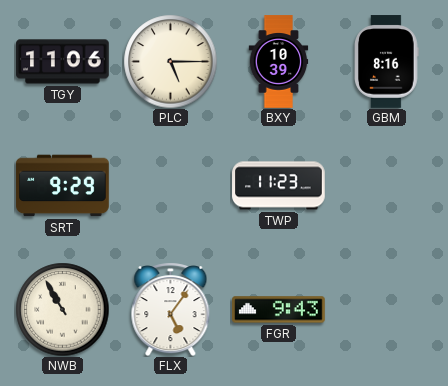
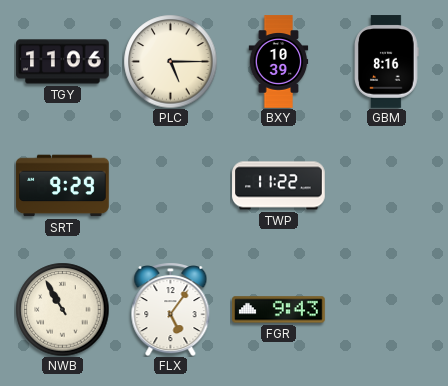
TWP: 11:23 -> 11:22 (279, 186)
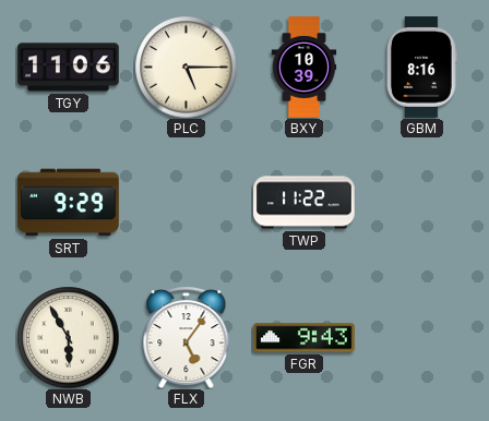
NWB: 10:55 -> 5:55 (68, 337)
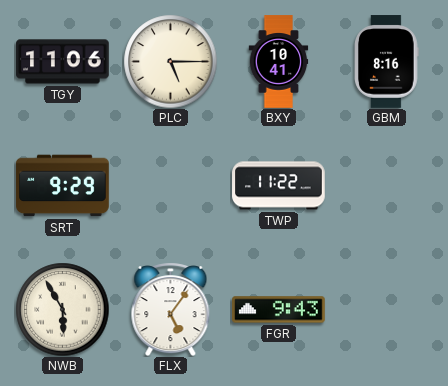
BXY: 10:39 -> 10:41 (279, 62)
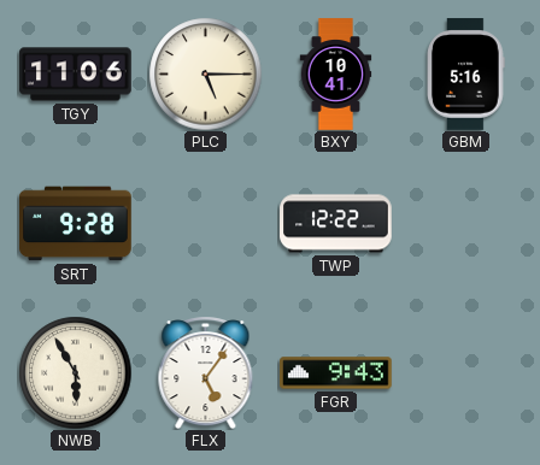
GBM: 8:16 -> 5:16 (466, 75)
SRT: 9:29 -> 9:28 (76, 224)
TWP: 11:22 -> 12:22 (336, 224)
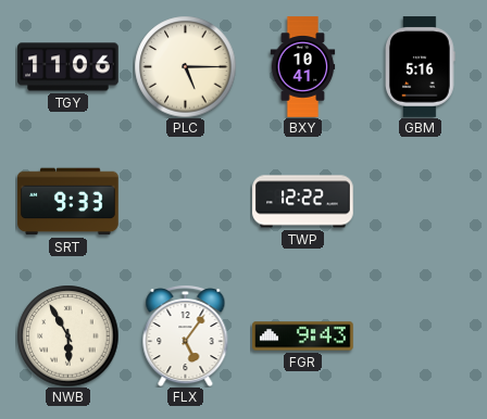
SRT: 9:28 -> 9:33 (68, 202)
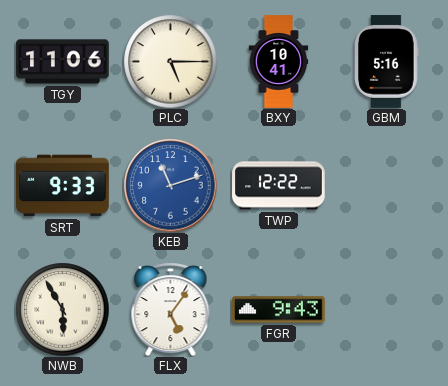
KEB: none -> 11:12 (170, 185)
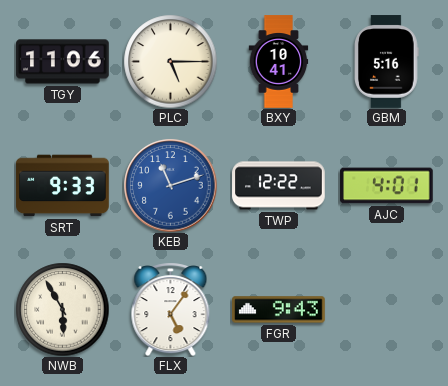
AJC: none -> 4:01 (387, 186)
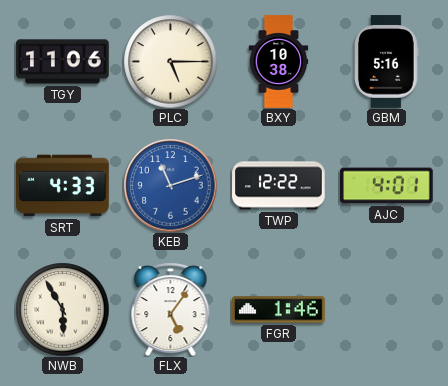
BXY: 10:41 -> 10:38 (279, 62)
SRT: 9:33 -> 4:33 (63, 186)
FGR: 9:43 -> 1:46 (279, 310)
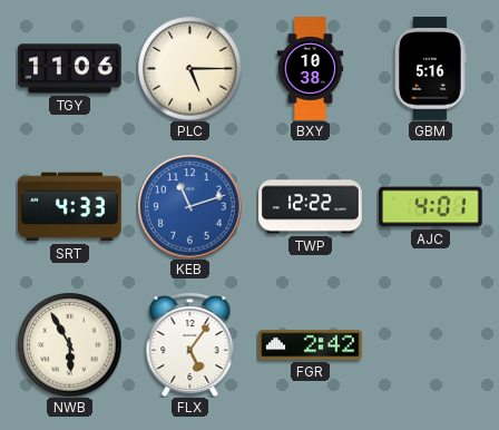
FGR: 1:46 -> 2:42 (311, 345)
